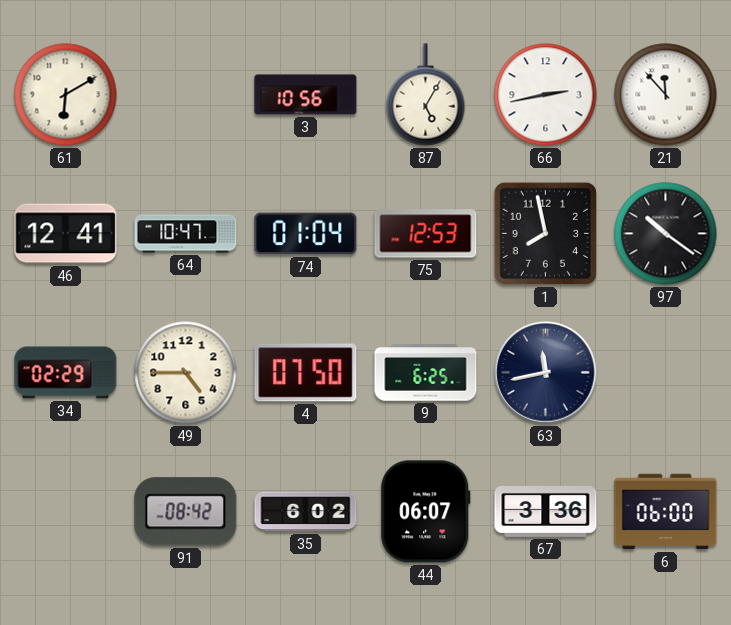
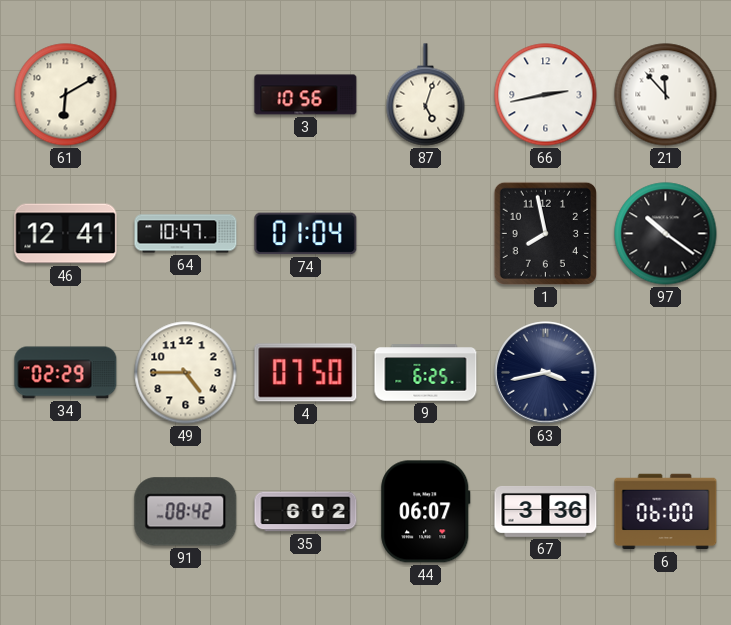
87: 5:05 -> 5:03 (426, 95)
75: 12:53 -> none (426, 234)
63: 11:43 -> 3:43 (546, 373)
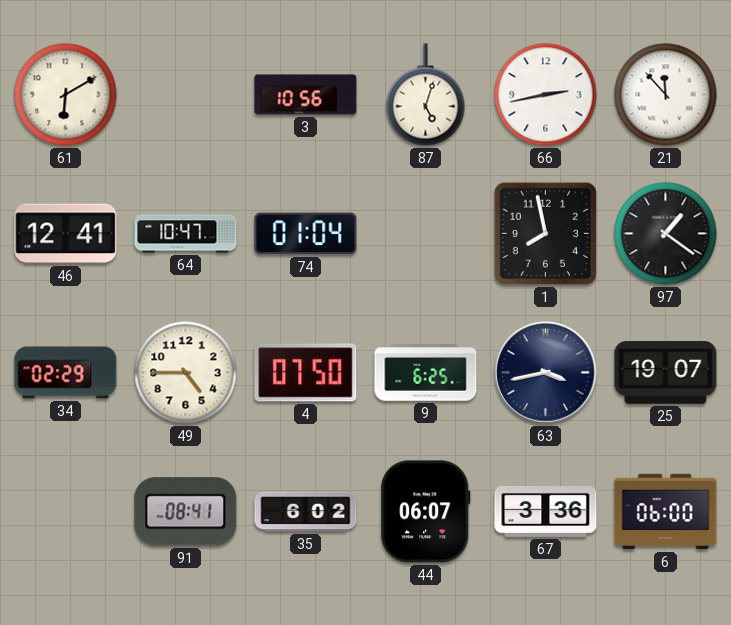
97: 10:21 -> 1:21 (666, 234)
25: none -> 19:07 (666, 373)
91: 08:42 -> 08:41 (186, 512)
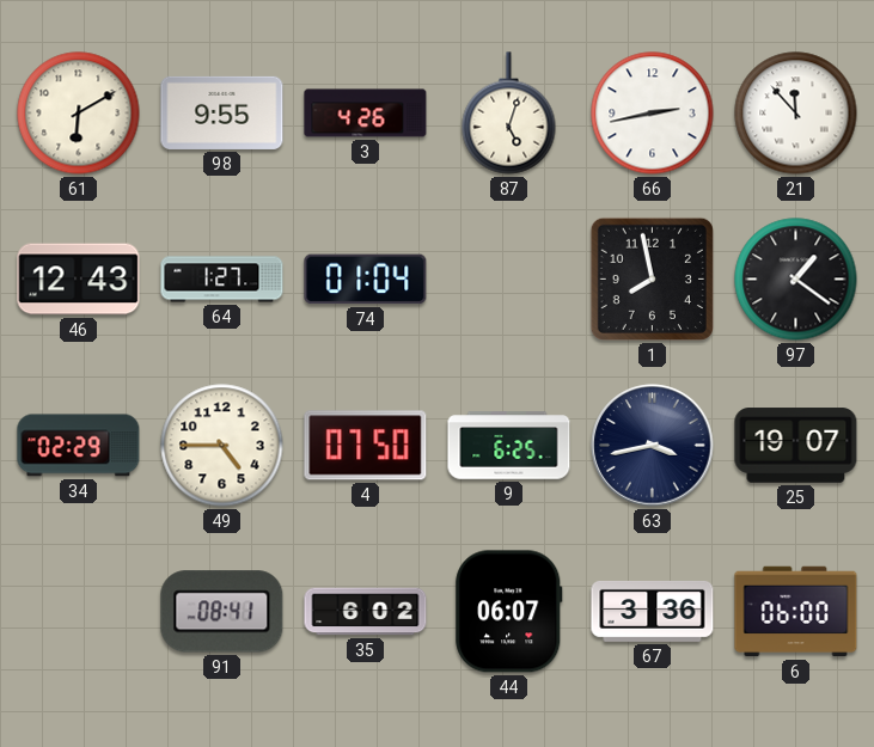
98: none -> 9:55 (222, 112)
3: 10:56 -> 4:26 (366, 114)
46: 12:41 -> 12:43 (79, 280)
64: 10:47 -> 1:27 (222, 280)
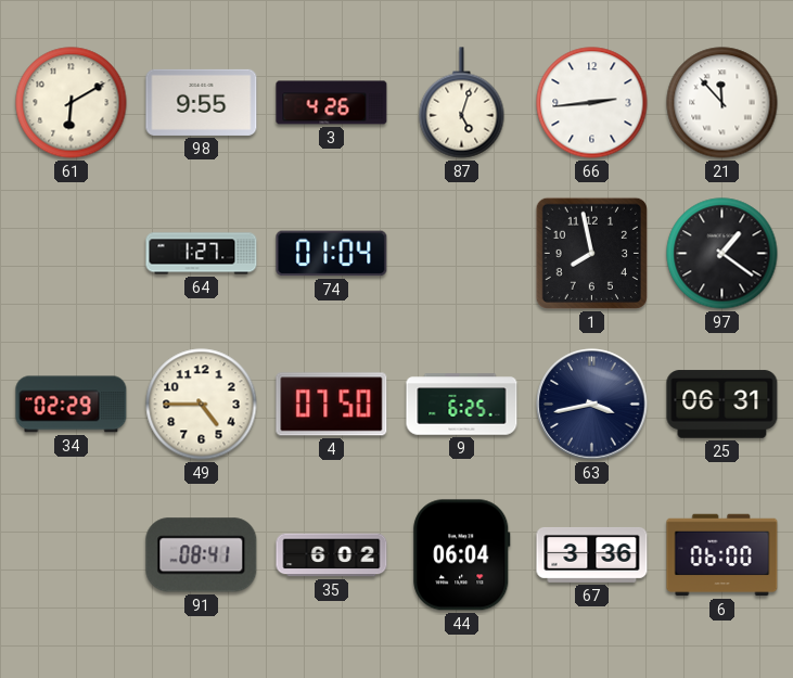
66: 2:43 -> 2:44 (592, 103)
46: 12:43 -> none (79, 280)
25: 19:07 -> 06:31 (722, 405)
44: 06:07 -> 06:04 (462, 555)
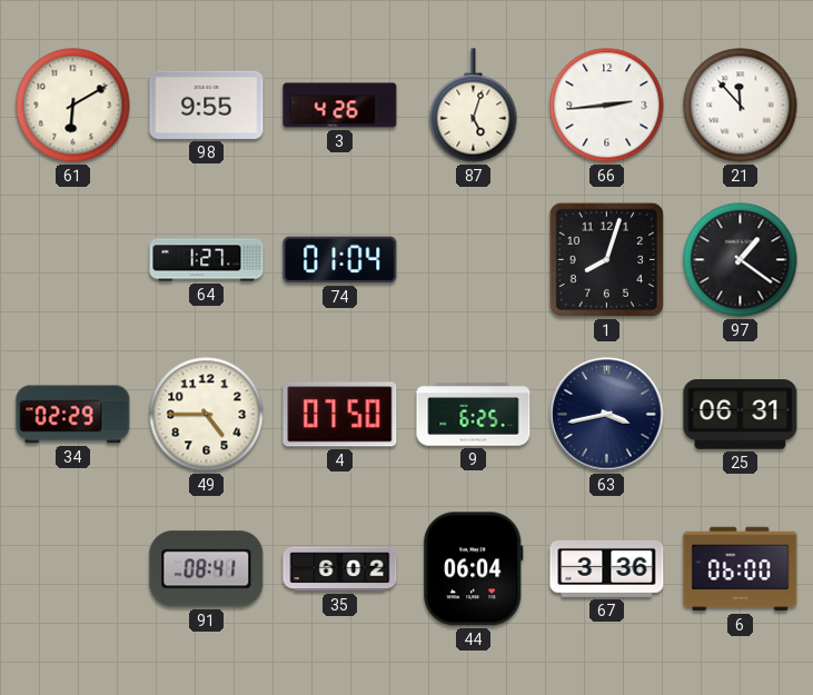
1: 7:58 -> 8:03 (606, 259)
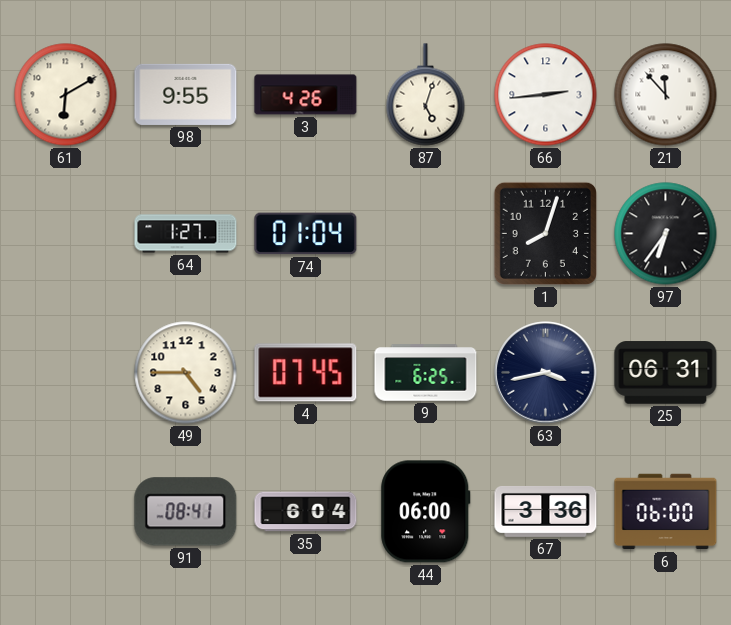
97: 1:21 -> 6:36 (666, 234)
34: 02:29 -> none (73, 415)
4: 07:50 -> 07:45 (306, 373)
35: 6:02 -> 6:04 (306, 512)
44: 06:04 -> 06:00 (426, 512)
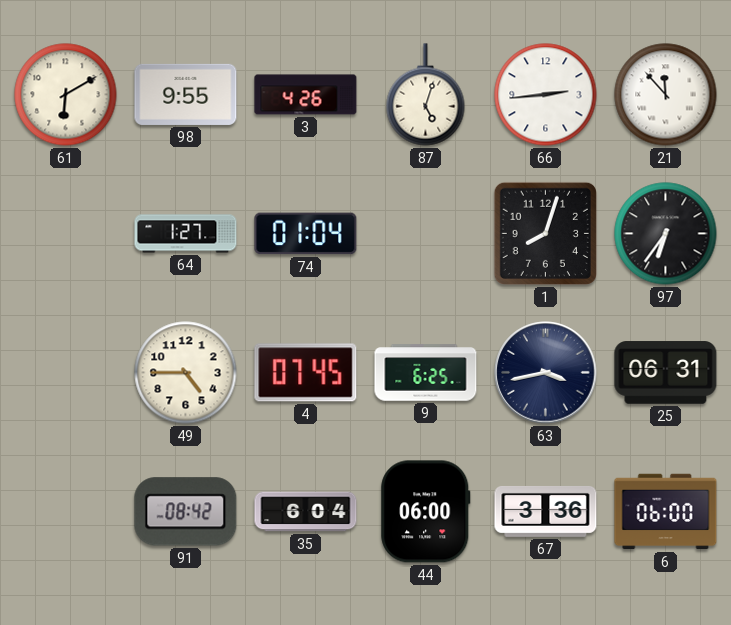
91: 08:41 -> 08:42 (186, 512)
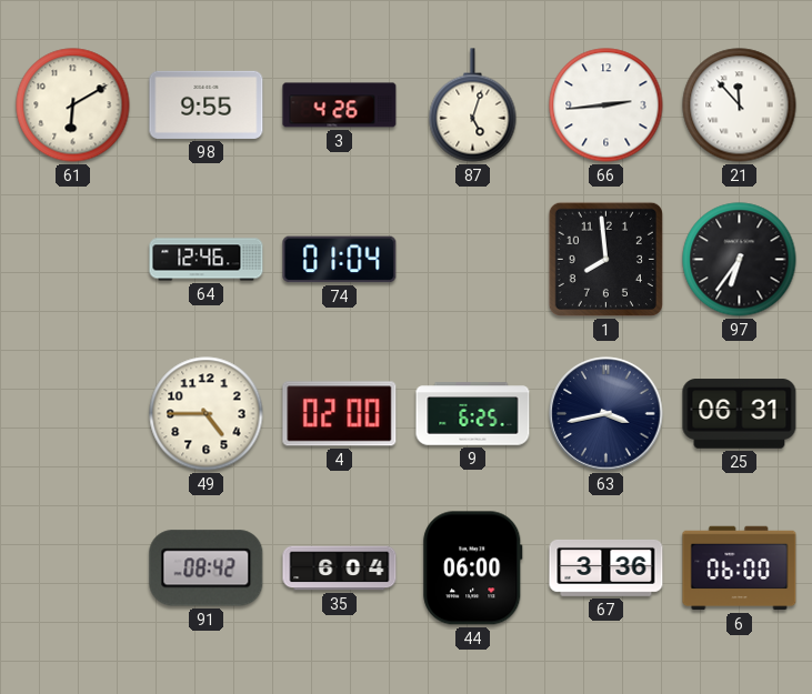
64: 1:27 -> 12:46 (207, 260)
1: 8:03 -> 7:59 (605, 259)
4: 07:45 -> 02:00 (340, 414)
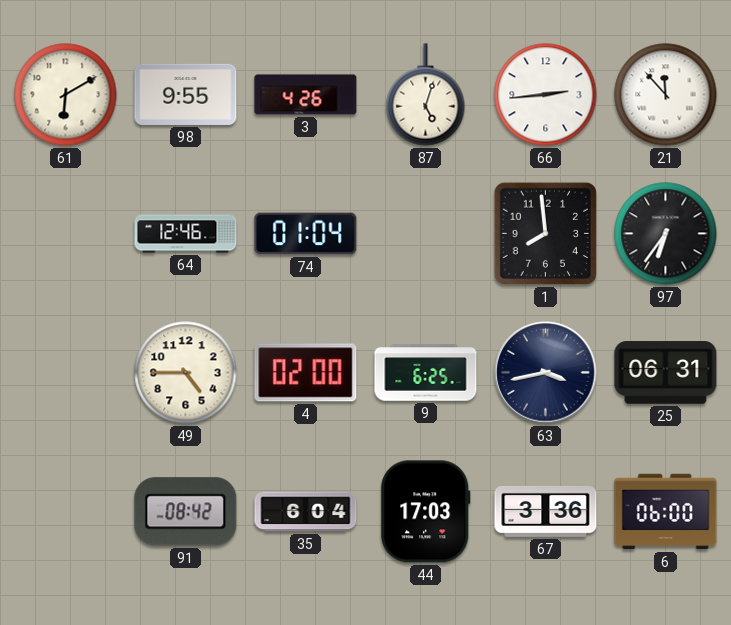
44: 06:00 -> 17:03 (426, 512)
